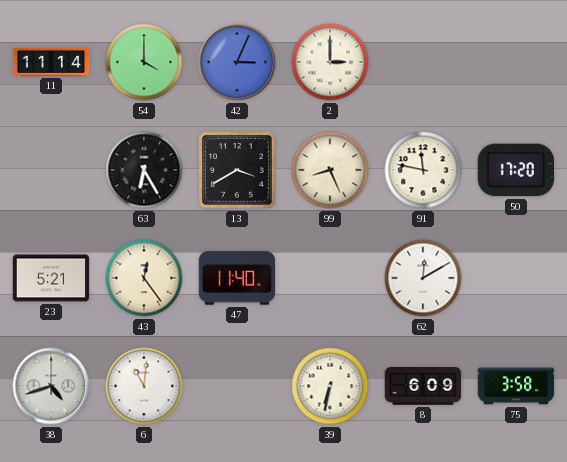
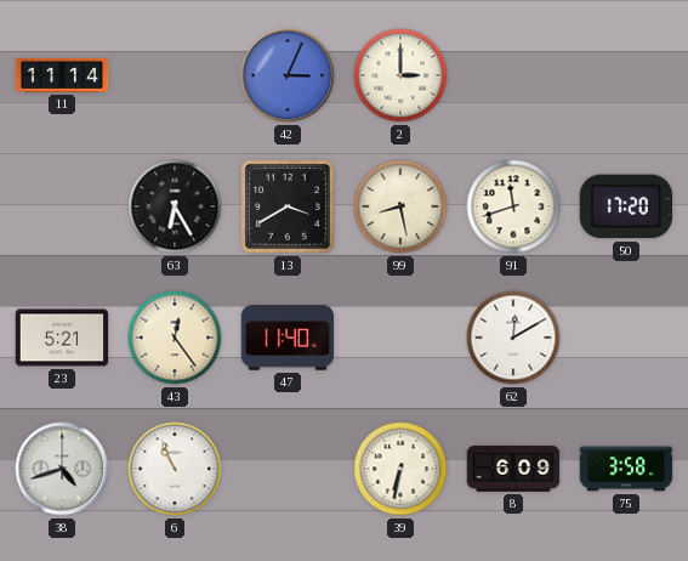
54: 4:00 -> none (144, 62)
99: 8:26 -> 8:28 (400, 206)
91: 11:47 -> 11:42 (513, 206)
6: 11:01 -> 10:56 (175, 469)
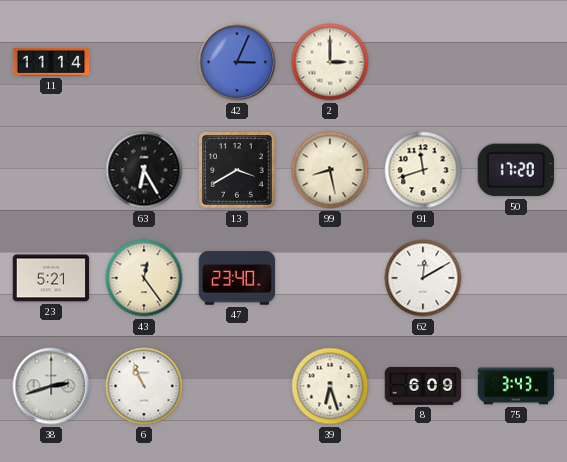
47: 11:40 -> 23:40 (237, 278)
38: 4:42 -> 2:42 (51, 386)
39: 6:32 -> 6:27 (330, 386)
75: 3:58 -> 3:43 (516, 386)
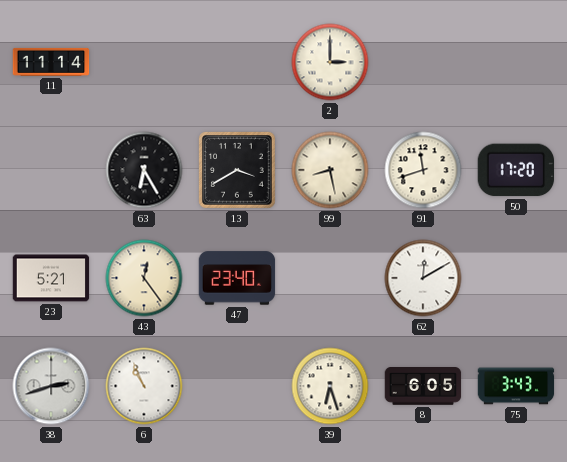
42: 3:04 -> none (237, 62)
8: 6:09 -> 6:05 (423, 386)
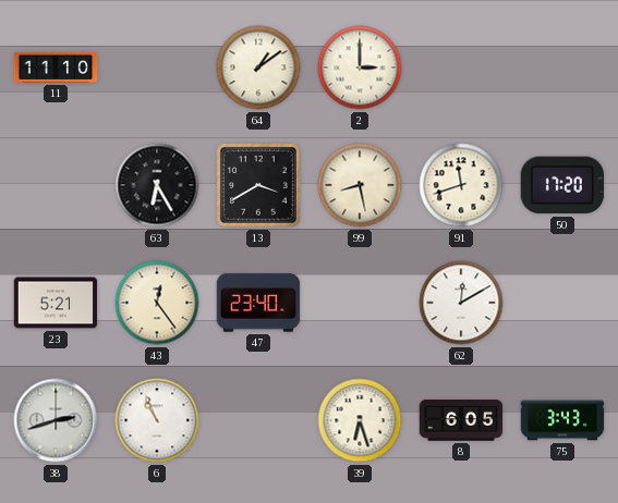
11: 11:14 -> 11:10 (56, 68)
64: none -> 1:09 (258, 68)
